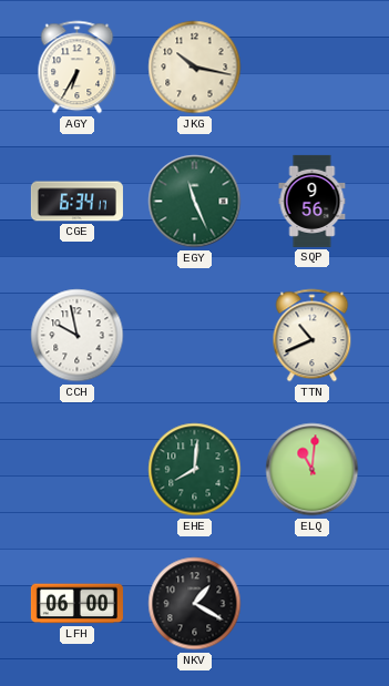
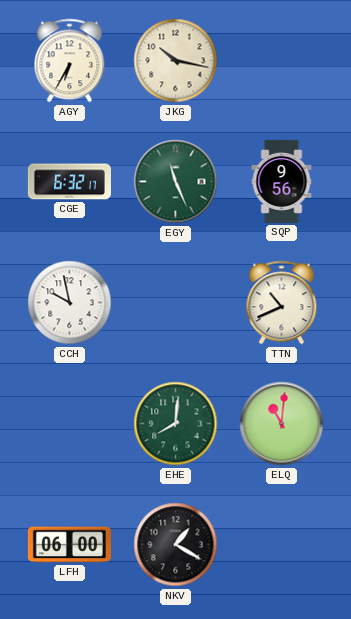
CGE: 6:34 -> 6:32 (69, 182)
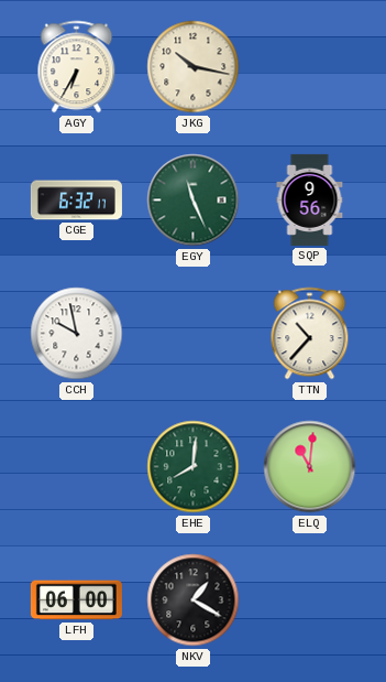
TTN: 10:41 -> 10:37 (310, 334)
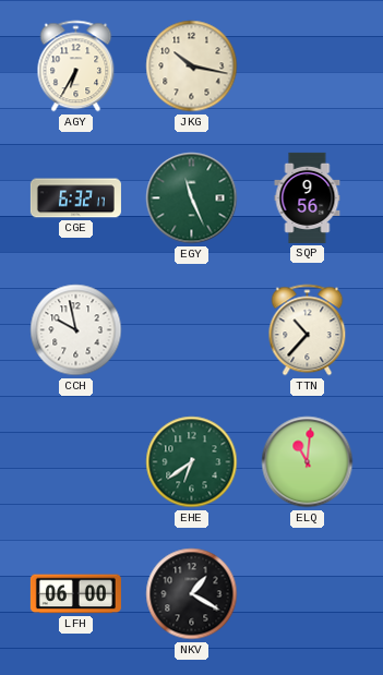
EHE: 8:01 -> 6:39 (192, 462)
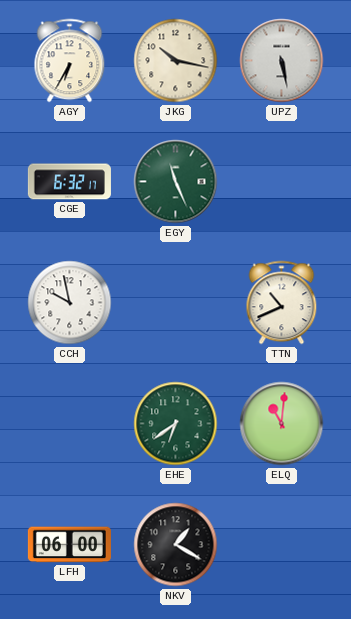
UPZ: none -> 5:28 (282, 61)
SQP: 9:56 -> none (308, 197)
TTN: 10:37 -> 10:41 (282, 303)
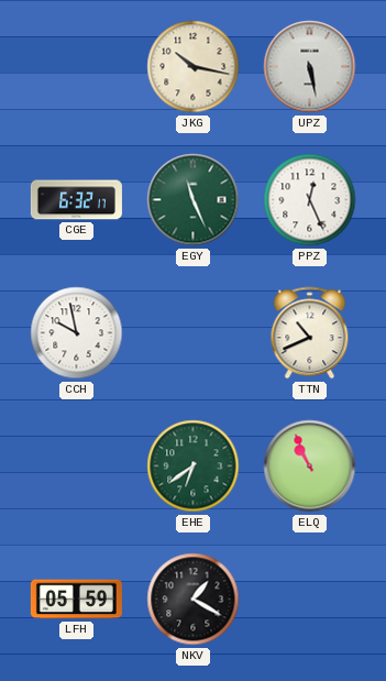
AGY: 6:35 -> none (70, 61)
PPZ: none -> 12:26 (310, 200)
ELQ: 11:01 -> 10:56 (310, 466)
LFH: 06:00 -> 05:59 (76, 600)
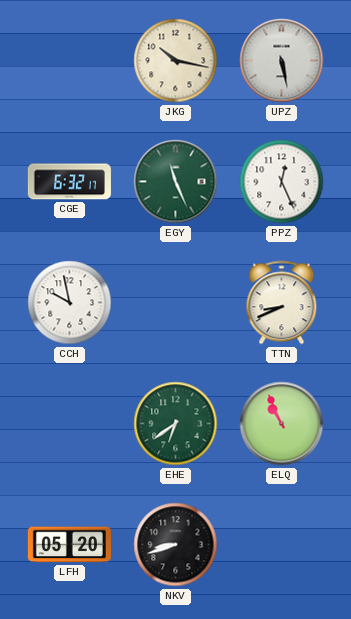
TTN: 10:41 -> 8:41 (282, 303)
LFH: 05:59 -> 05:20 (69, 545)
NKV: 1:20 -> 8:42 (176, 545)
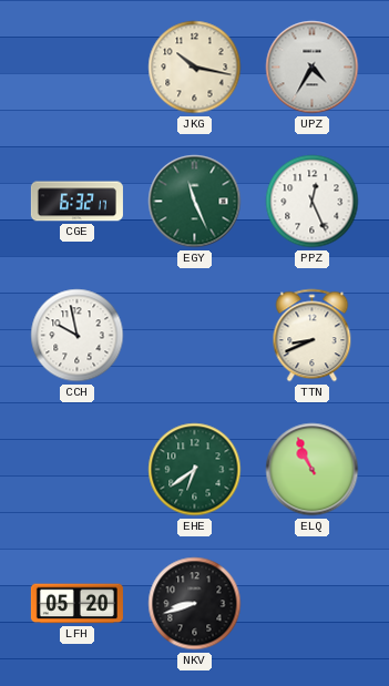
UPZ: 5:28 -> 4:35 (313, 68)
